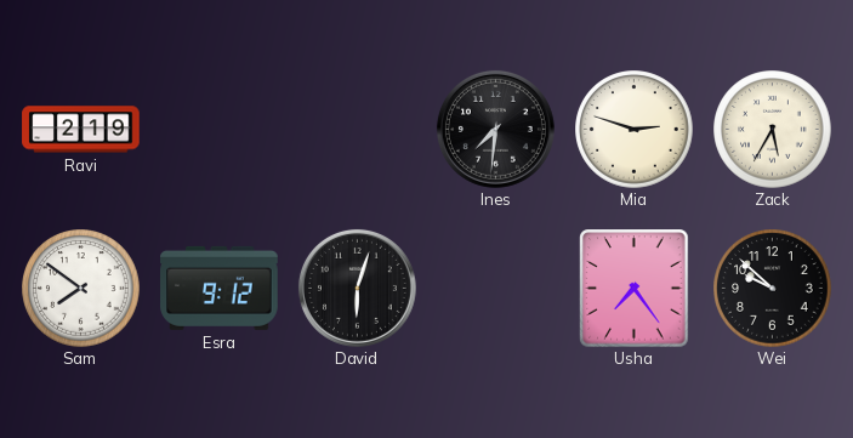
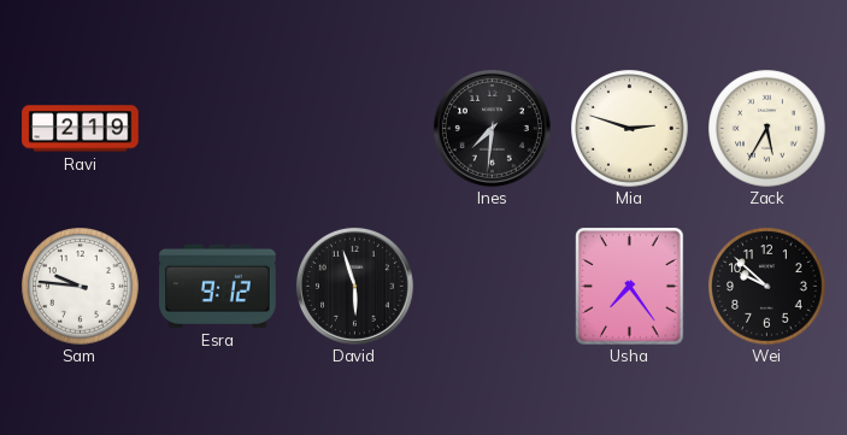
Sam: 7:51 -> 9:46 (81, 287)
David: 6:03 -> 5:57 (354, 286)
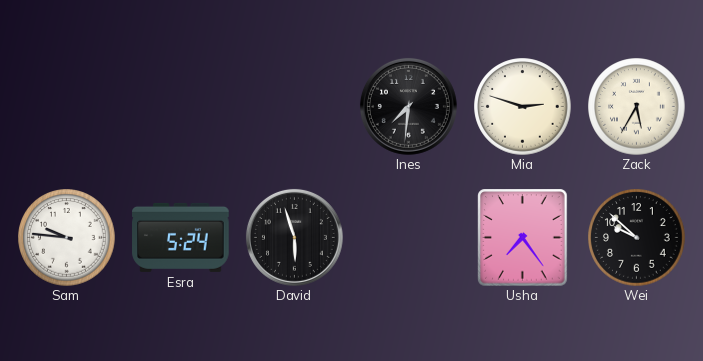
Ravi: 2:19 -> none (81, 129)
Esra: 9:12 -> 5:24 (181, 237)
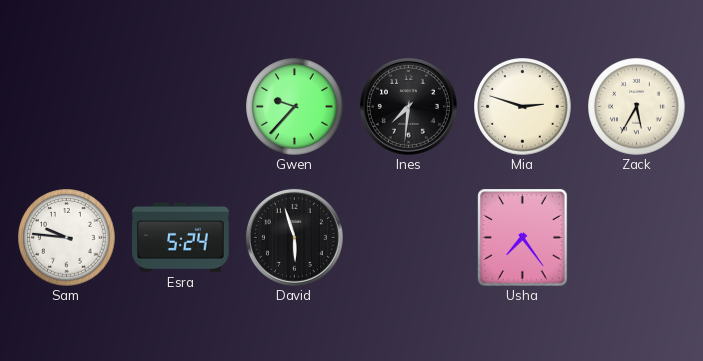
Gwen: none -> 9:37 (295, 107)
Wei: 9:52 -> none (637, 238)
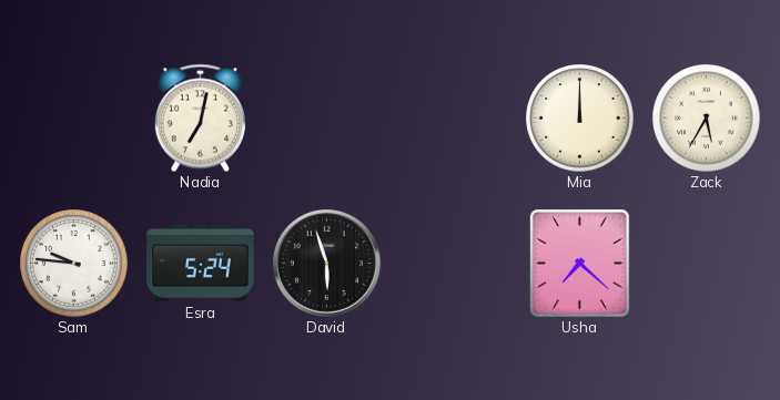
Nadia: none -> 7:02 (200, 117)
Gwen: 9:37 -> none (295, 107)
Ines: 7:31 -> none (408, 106)
Mia: 2:48 -> 12:00 (580, 119)
Usha: 7:24 -> 7:22 (580, 263)
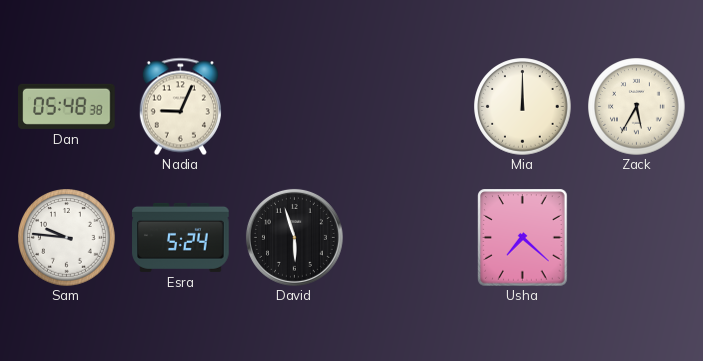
Dan: none -> 05:48 (67, 106)
Nadia: 7:02 -> 9:04 (180, 106)
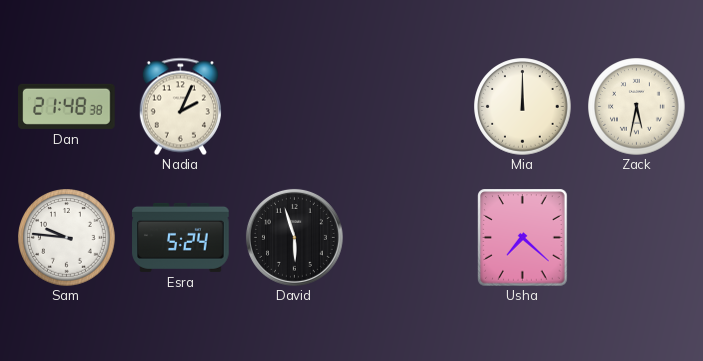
Dan: 05:48 -> 21:48 (67, 106)
Nadia: 9:04 -> 2:04 (180, 106)
Zack: 5:35 -> 5:32 (637, 107)
